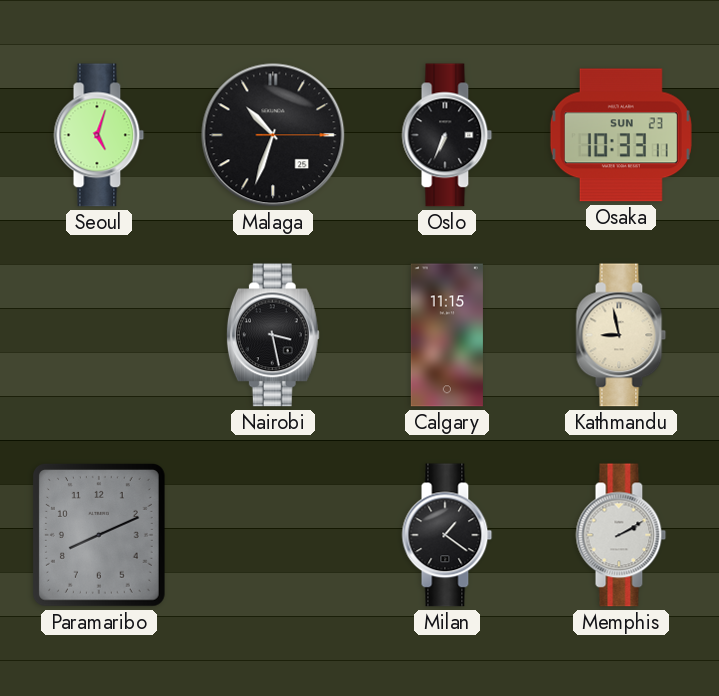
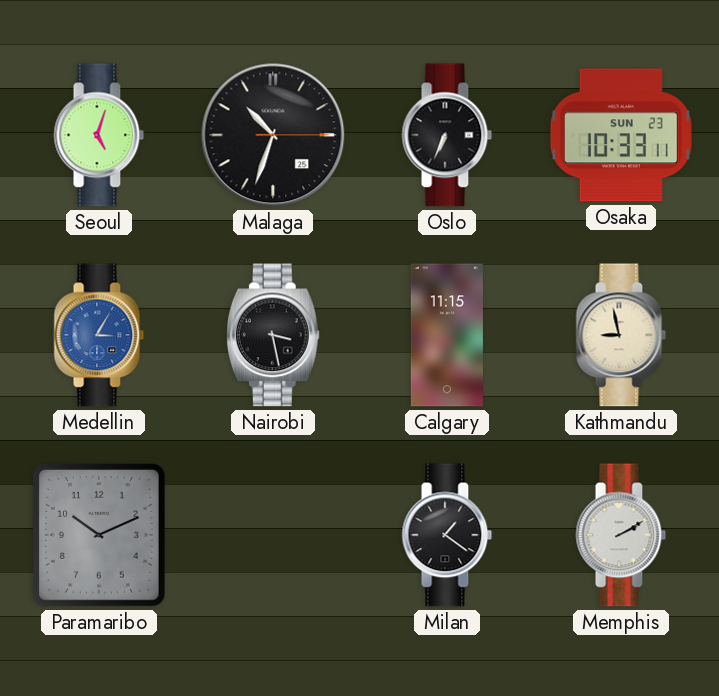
Medellin: none -> 3:05 (99, 335)
Paramaribo: 8:11 -> 10:11 (99, 535)
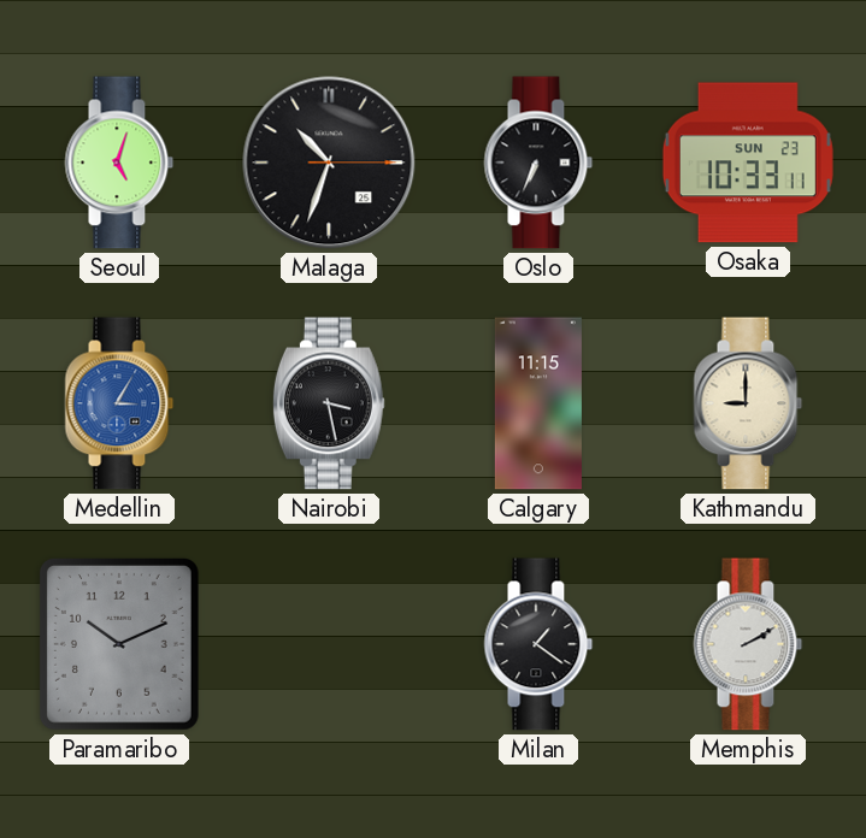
Kathmandu: 8:58 -> 9:00 (748, 403)
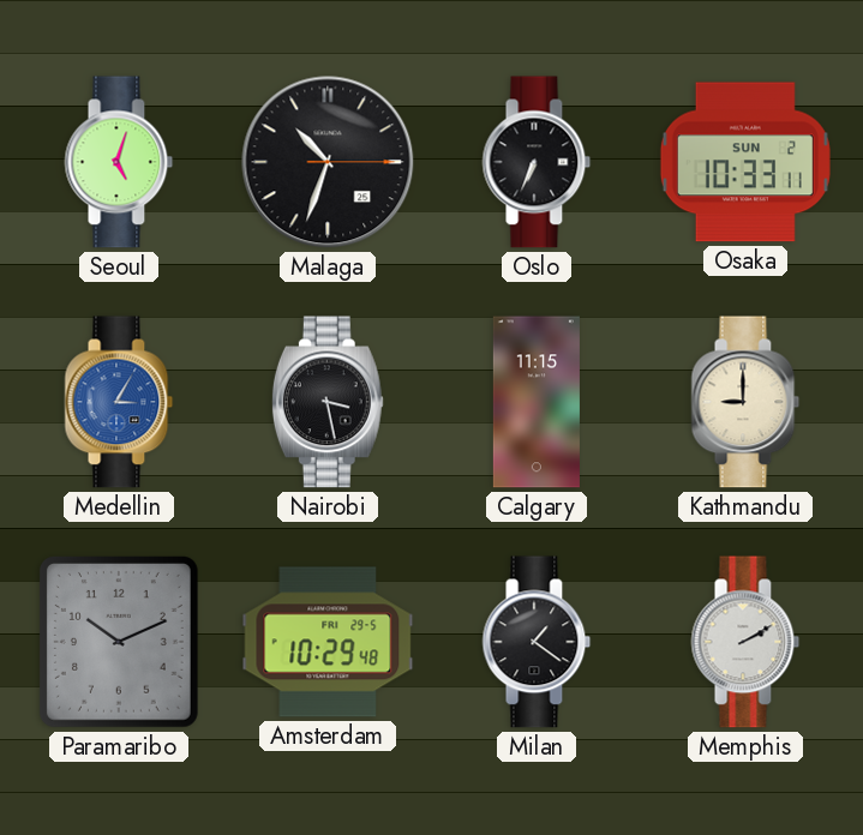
Osaka date: SUN 23 -> SUN 2 (745, 162)
Amsterdam: none -> 10:29 (328, 642)
